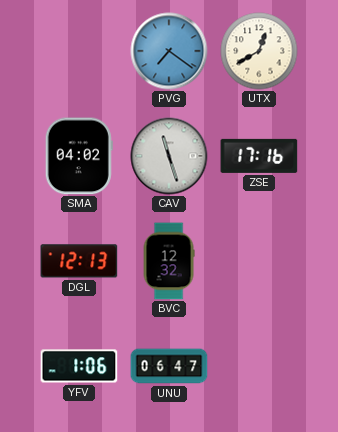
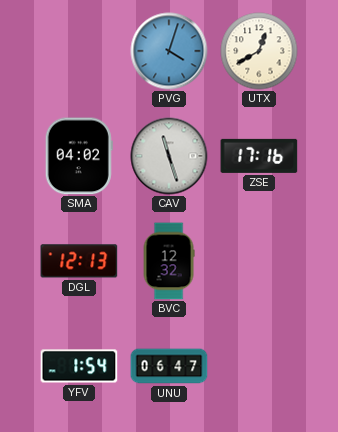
PVG: 7:21 -> 4:03 (169, 51)
YFV: 1:06 -> 1:54 (79, 366)
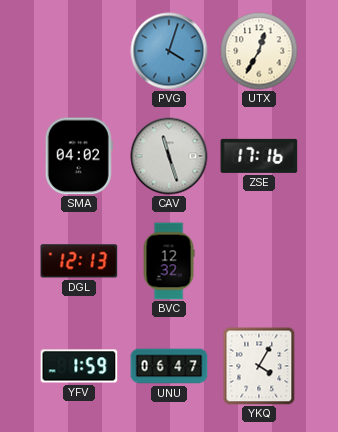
UTX: 12:40 -> 12:35 (259, 51)
YFV: 1:54 -> 1:59 (79, 366)
YKQ: none -> 4:05 (259, 366)
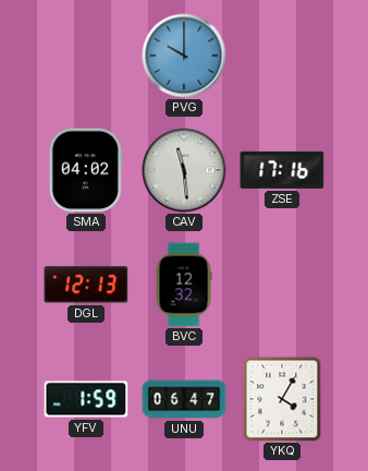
PVG: 4:03 -> 10:00 (184, 56)
UTX: 12:35 -> none (259, 51)
CAV: 11:27 -> 11:29 (184, 170)
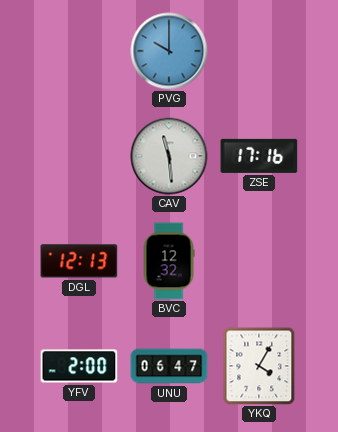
SMA: 04:02 -> none (86, 170)
YFV: 1:59 -> 2:00 (79, 366)
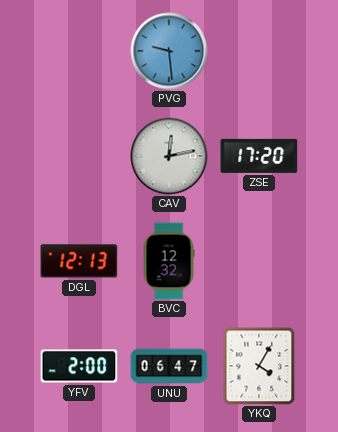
PVG: 10:00 -> 9:29 (169, 51)
CAV: 11:29 -> 12:13 (169, 156)
ZSE: 17:16 -> 17:20 (259, 156)
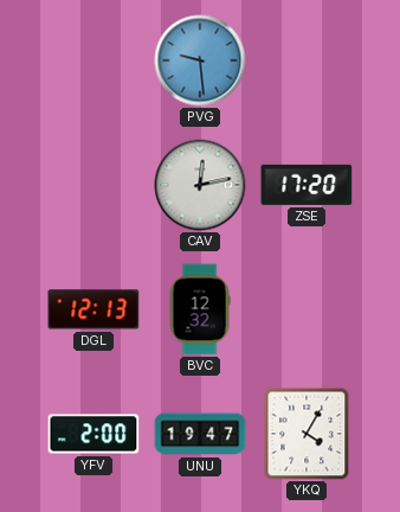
UNU: 06:47 -> 19:47 (200, 434)
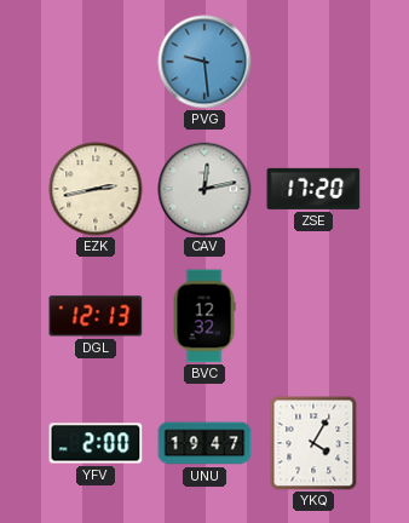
EZK: none -> 2:43 (96, 189)
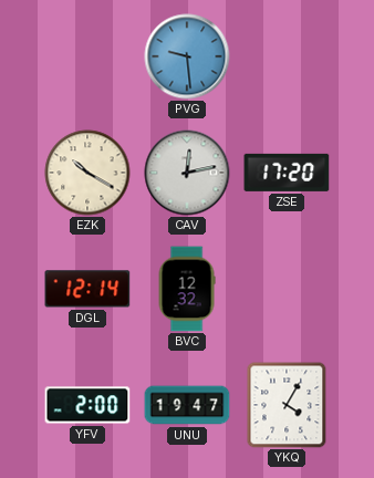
EZK: 2:43 -> 10:20 (87, 173)
DGL: 12:13 -> 12:14 (87, 289)
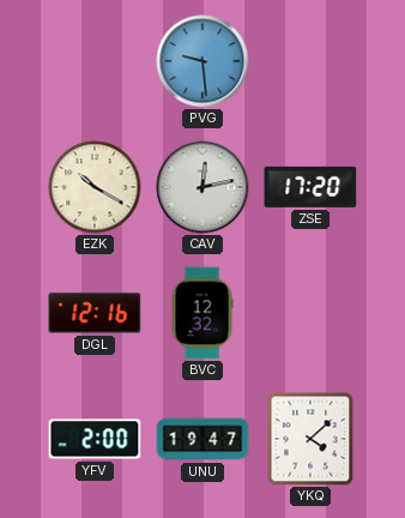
DGL: 12:14 -> 12:16 (95, 313)
YKQ: 4:05 -> 4:08 (310, 439)
